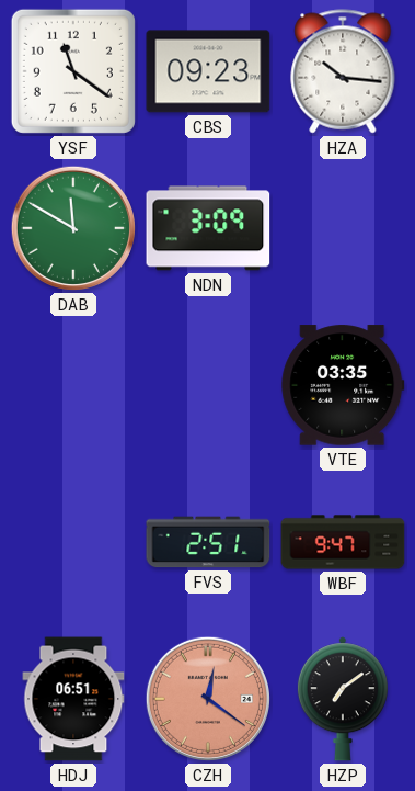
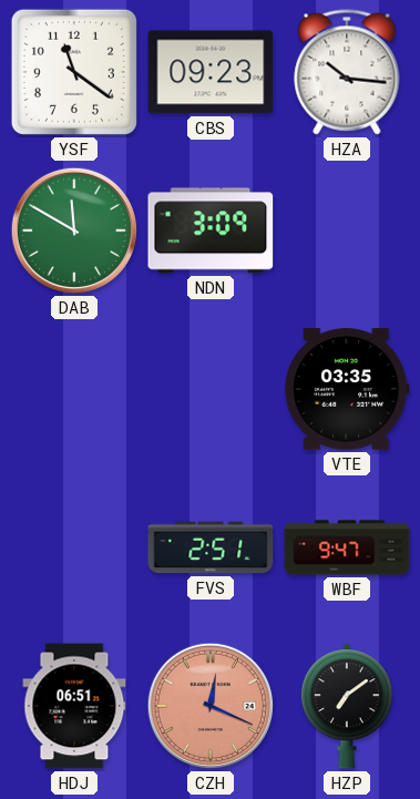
CZH: 12:21 -> 12:19 (211, 706)
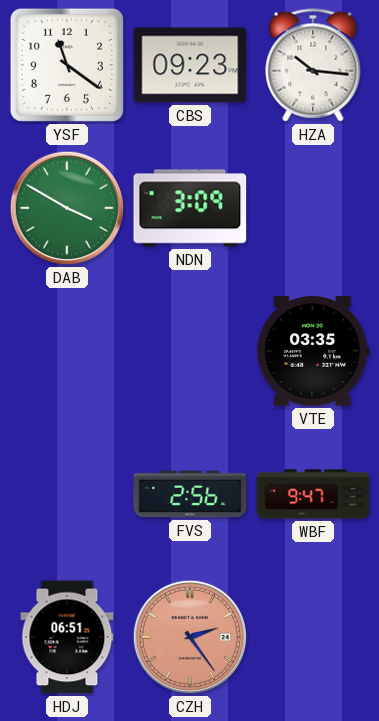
DAB: 11:50 -> 3:50 (67, 208)
FVS: 2:51 -> 2:56 (190, 494)
CZH: 12:19 -> 2:24 (190, 637)
HZP: 7:09 -> none (347, 706)
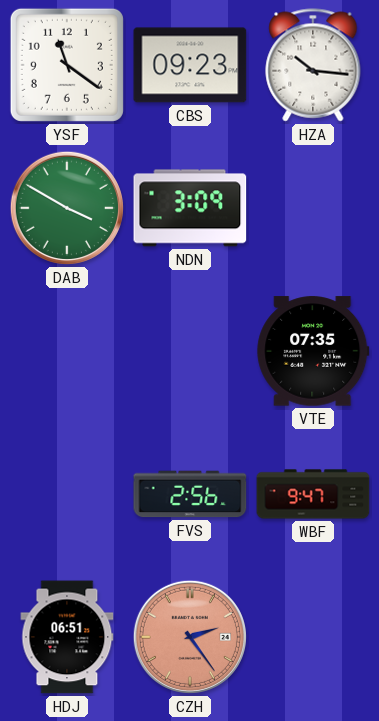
VTE: 03:35 -> 07:35 (313, 351)
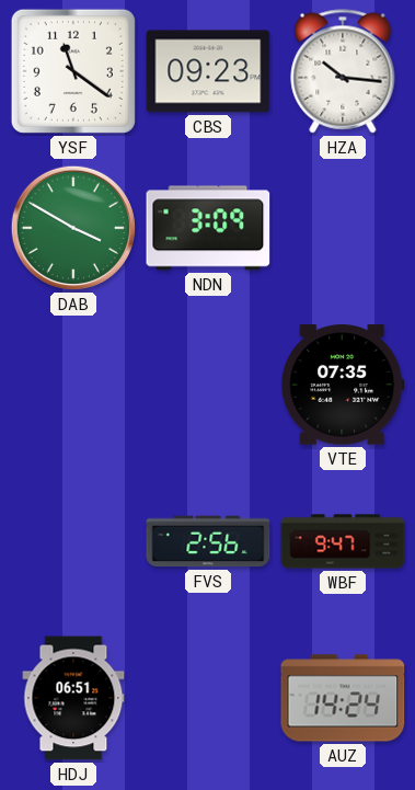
CZH: 2:24 -> none (190, 637)
AUZ: none -> 14:24 (343, 698)
